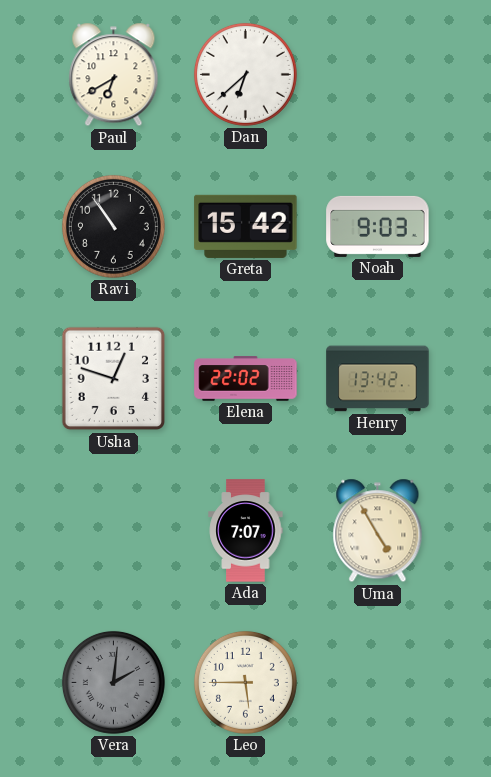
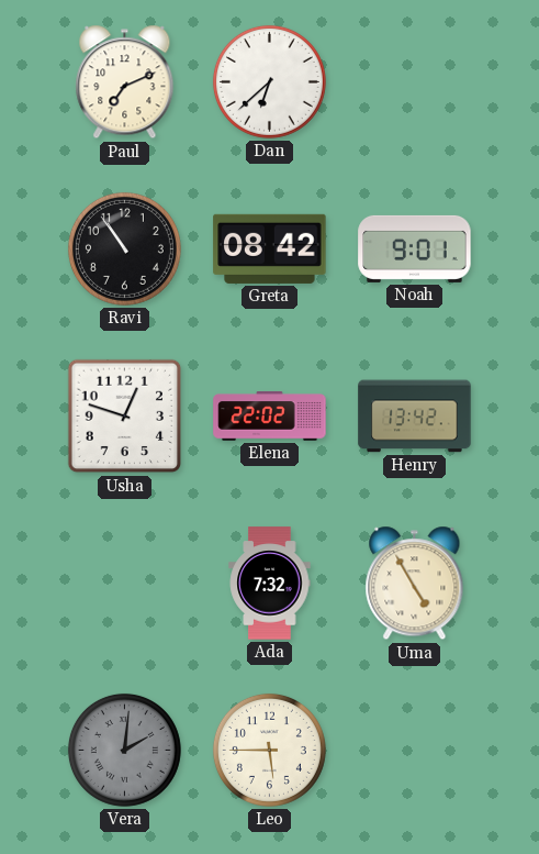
Paul: 6:40 -> 7:11 (125, 82)
Greta: 15:42 -> 08:42 (270, 248)
Noah: 9:03 -> 9:01 (415, 248)
Ada: 7:07 -> 7:32 (270, 584)
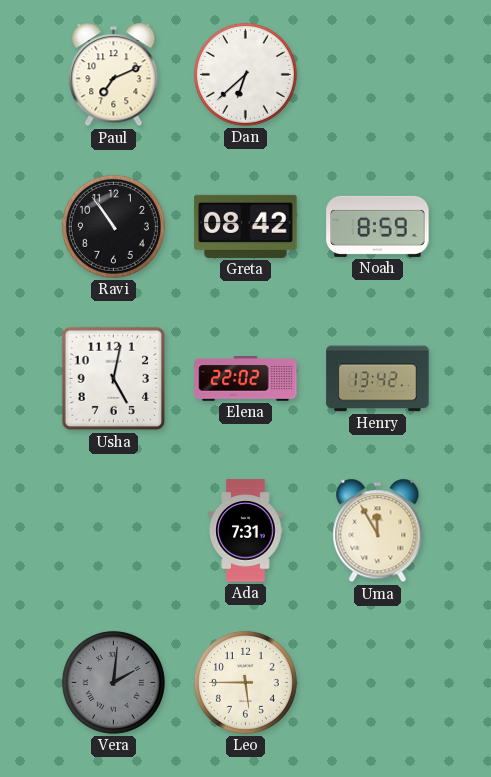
Noah: 9:01 -> 8:59 (378, 226)
Usha: 12:48 -> 5:02 (114, 379)
Ada: 7:32 -> 7:31 (246, 531)
Uma: 4:55 -> 11:55 (378, 531)
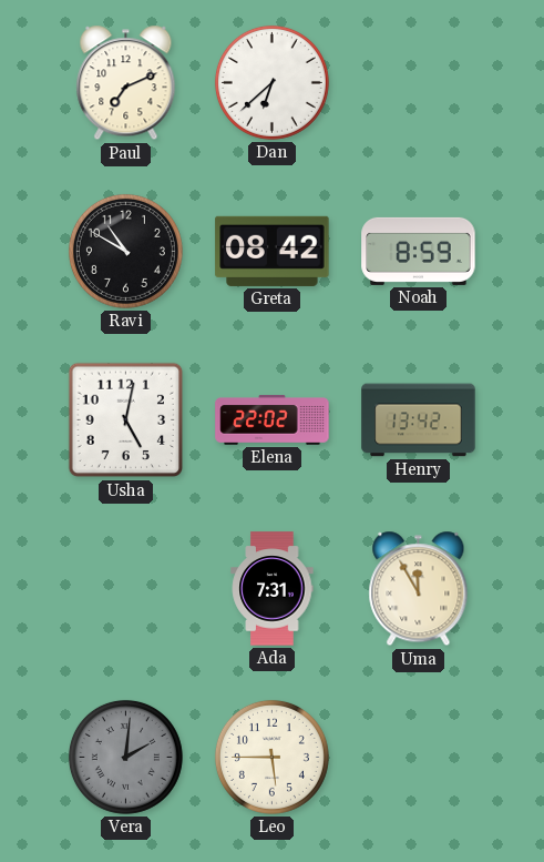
Ravi: 10:54 -> 10:50 (125, 251)
